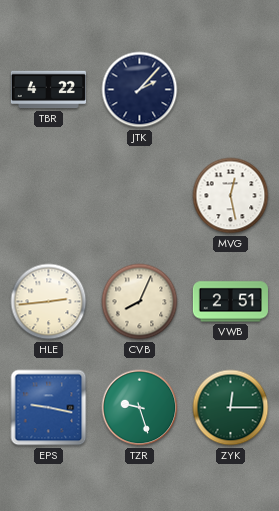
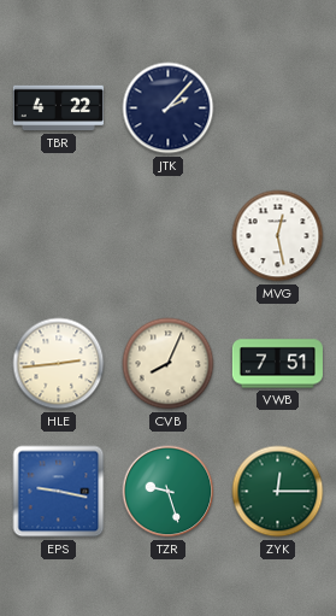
VWB: 2:51 -> 7:51 (277, 364)
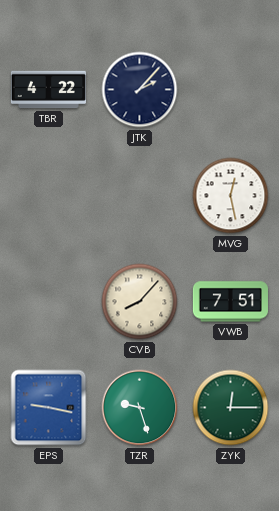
HLE: 2:44 -> none (59, 364)
CVB: 8:04 -> 8:07 (140, 302)
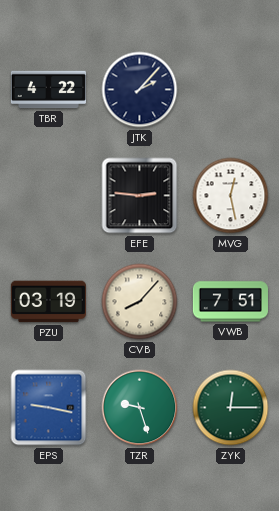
EFE: none -> 2:46 (140, 196)
PZU: none -> 03:19 (48, 302)
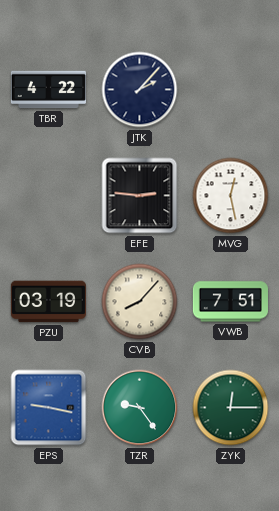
TZR: 9:27 -> 9:24 (140, 408)
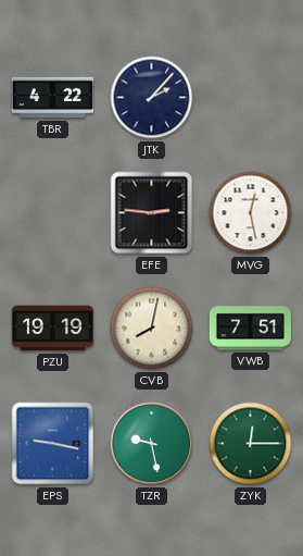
PZU: 03:19 -> 19:19 (52, 329)
CVB: 8:07 -> 8:02 (152, 329)
TZR: 9:24 -> 9:28 (152, 444)
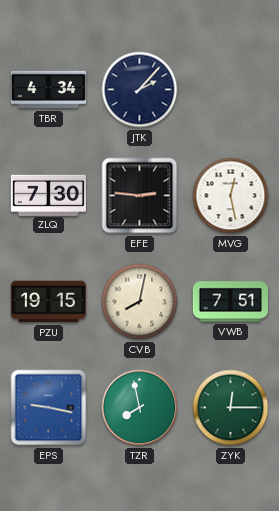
TBR: 4:22 -> 4:34 (48, 90)
ZLQ: none -> 7:30 (48, 195)
PZU: 19:19 -> 19:15 (48, 302)
TZR: 9:28 -> 7:58 (140, 408)
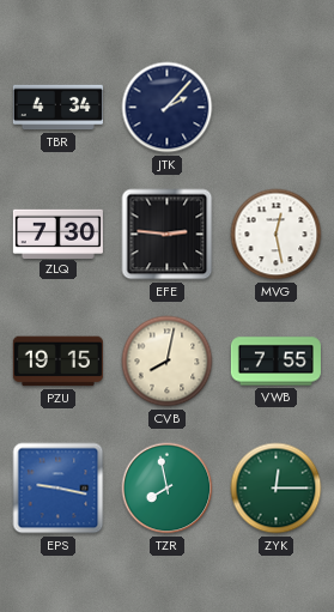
VWB: 7:51 -> 7:55 (275, 362)
